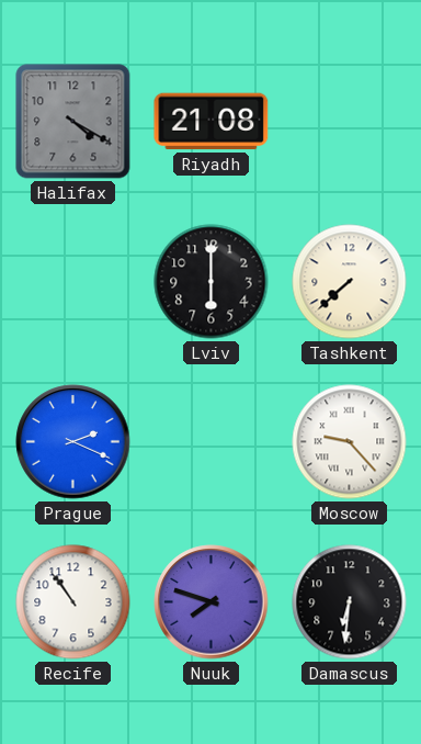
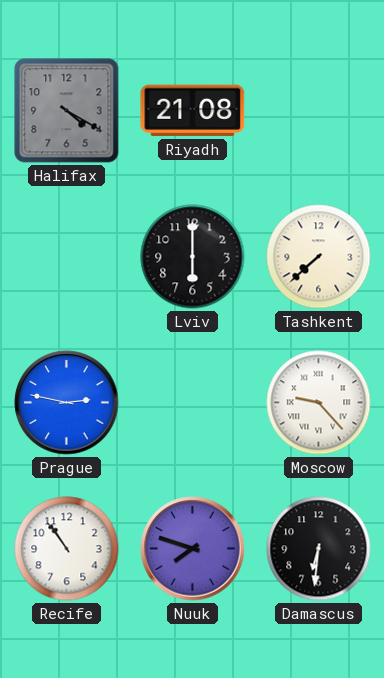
Prague: 2:19 -> 2:47 (67, 403)
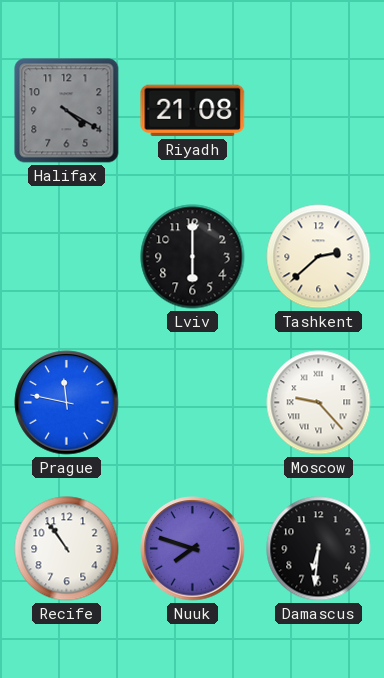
Tashkent: 7:38 -> 2:38 (319, 257)
Prague: 2:47 -> 11:47 (67, 403)
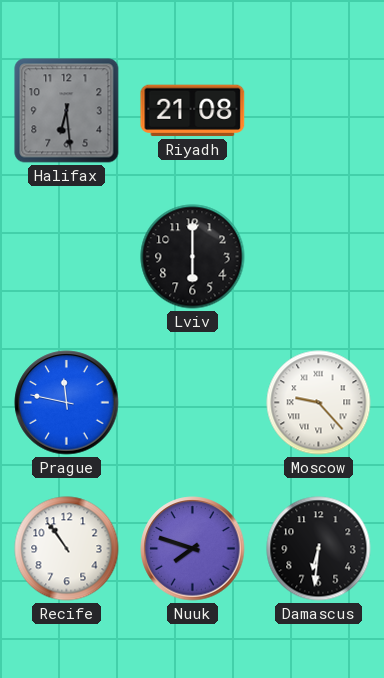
Halifax: 4:20 -> 6:29 (67, 111)
Tashkent: 2:38 -> none (319, 257)
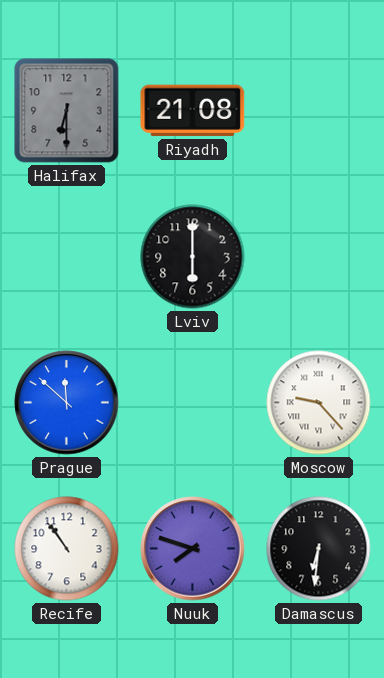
Halifax: 6:29 -> 6:30 (67, 111)
Prague: 11:47 -> 11:52 (67, 403)
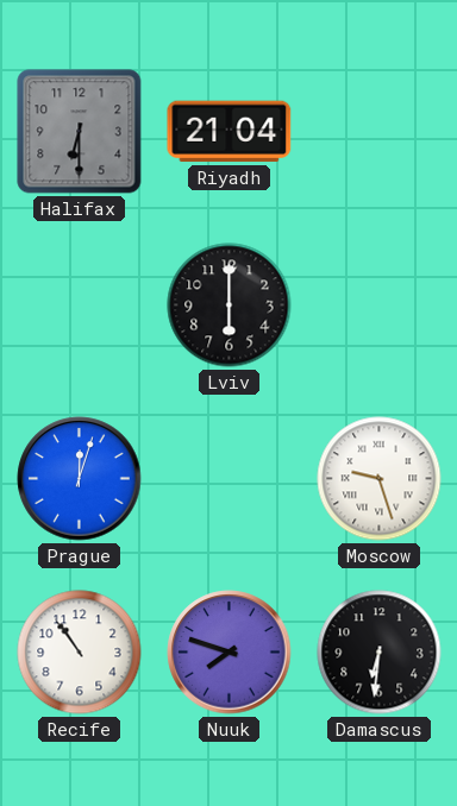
Riyadh: 21:08 -> 21:04 (230, 132)
Prague: 11:52 -> 12:03 (80, 479)
Moscow: 9:23 -> 9:27 (380, 479)
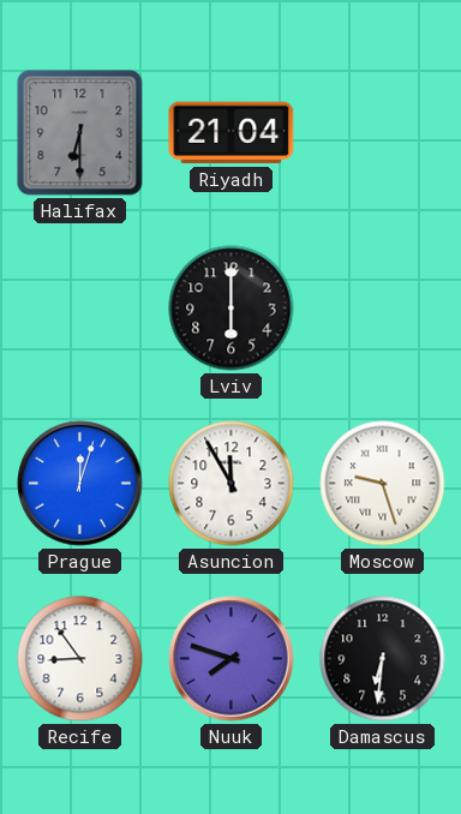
Asuncion: none -> 11:55 (232, 484)
Recife: 10:54 -> 8:54 (80, 659)
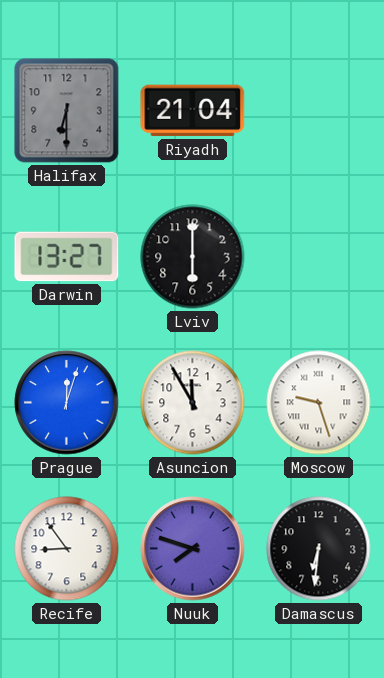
Darwin: none -> 13:27 (67, 257)
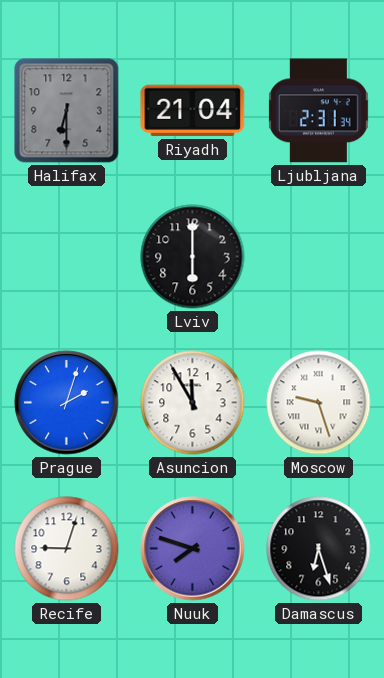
Ljubljana: none -> 2:31 (319, 111)
Darwin: 13:27 -> none (67, 257)
Prague: 12:03 -> 2:03 (67, 403)
Recife: 8:54 -> 9:03 (67, 549)
Damascus: 6:31 -> 6:27 (319, 549)
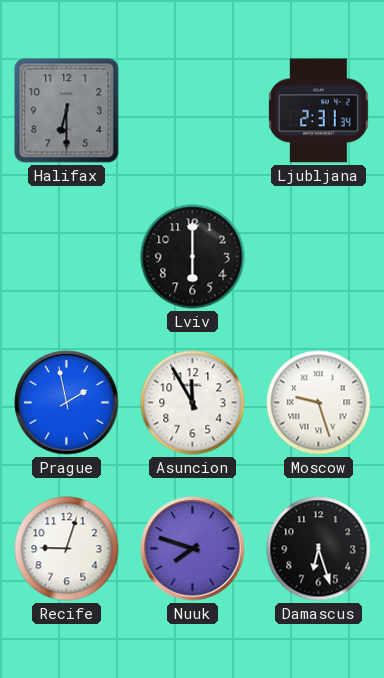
Riyadh: 21:04 -> none (193, 111)
Prague: 2:03 -> 1:58 (67, 403)
